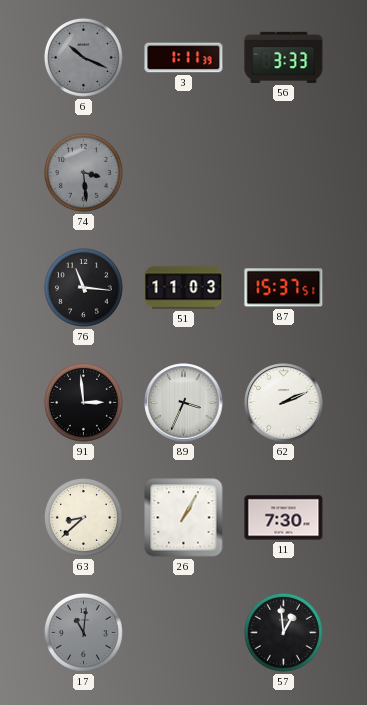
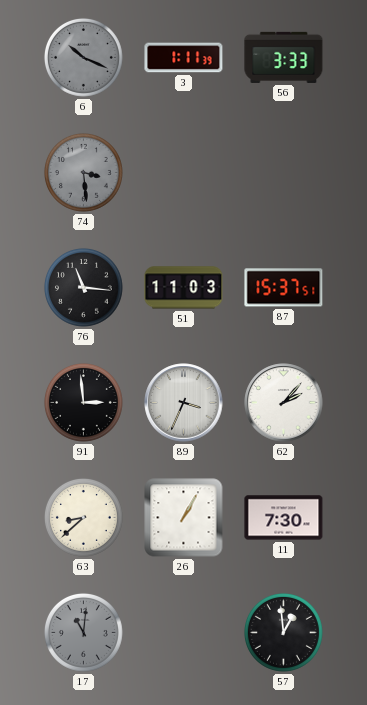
62: 2:11 -> 2:07 (284, 403)
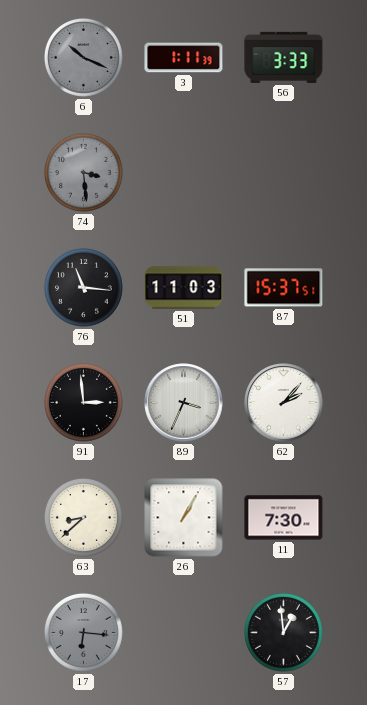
17: 11:01 -> 6:16 (83, 633)
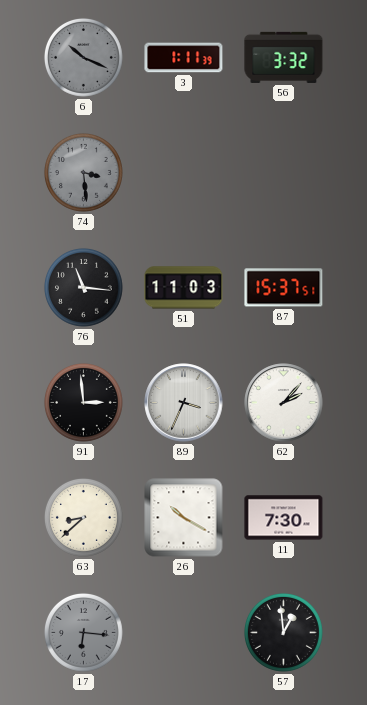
56: 3:33 -> 3:32 (284, 57)
26: 1:05 -> 10:20 (184, 518)
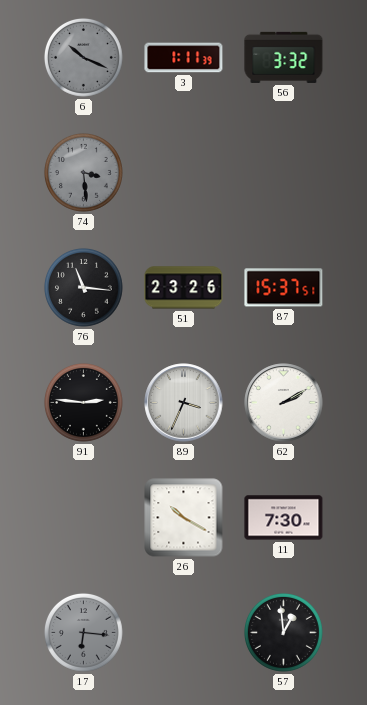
51: 11:03 -> 23:26 (184, 288)
91: 2:59 -> 2:46 (83, 403)
62: 2:07 -> 2:10 (284, 403)
63: 8:38 -> none (83, 518)
